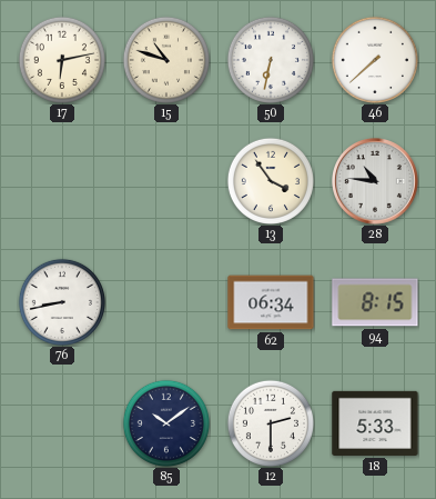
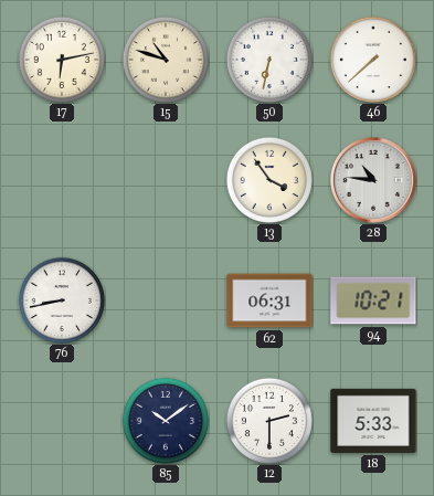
62: 06:34 -> 06:31 (269, 300)
94: 8:15 -> 10:21 (373, 300)
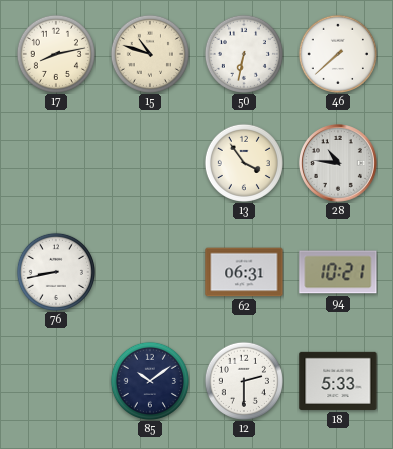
17: 6:13 -> 8:13 (56, 54)
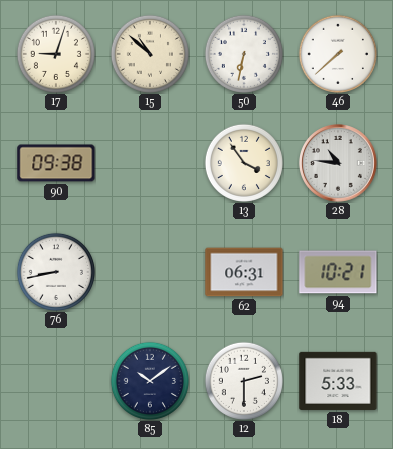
17: 8:13 -> 9:03 (56, 54)
15: 10:48 -> 10:52 (150, 54)
90: none -> 09:38 (56, 163)
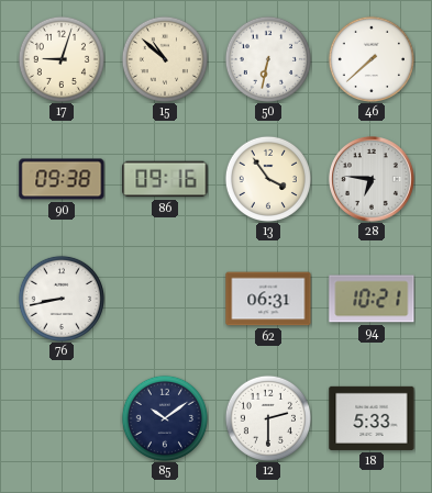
86: none -> 09:16 (165, 179)
28: 10:46 -> 6:46 (373, 180)
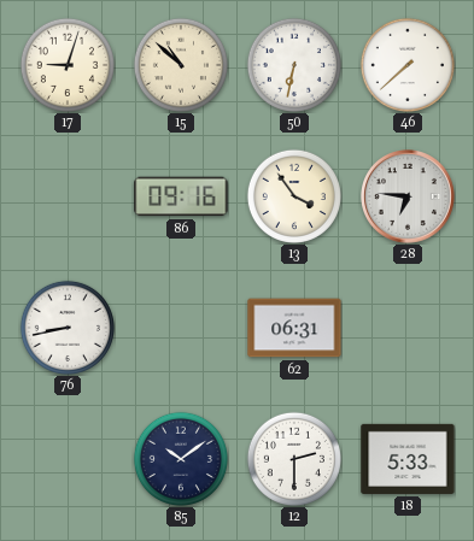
90: 09:38 -> none (62, 179)
94: 10:21 -> none (372, 299)
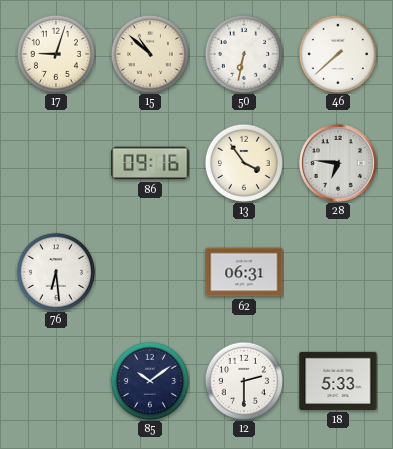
76: 8:43 -> 6:29 (56, 272)
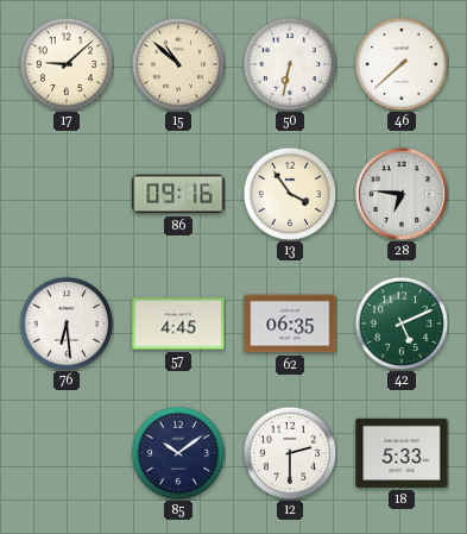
17: 9:03 -> 9:08 (67, 64)
57: none -> 4:45 (178, 323)
62: 06:31 -> 06:35 (290, 323)
42: none -> 5:11 (402, 323)
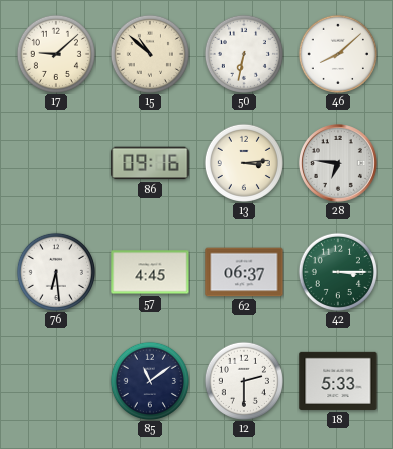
46: 7:38 -> 8:08 (338, 54)
13: 3:54 -> 3:14 (244, 163)
62: 06:35 -> 06:37 (244, 272)
42: 5:11 -> 3:15 (338, 272)
85: 10:09 -> 11:09 (150, 381)
